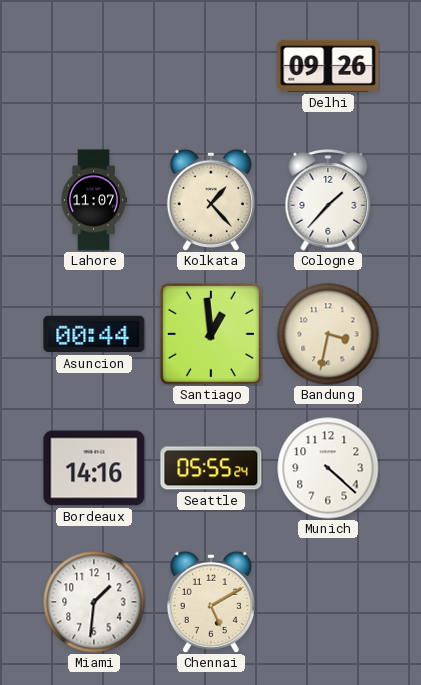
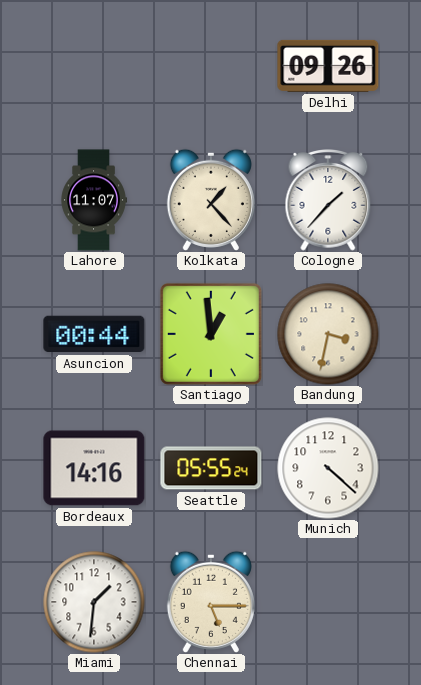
Chennai: 5:10 -> 5:15 (211, 602)
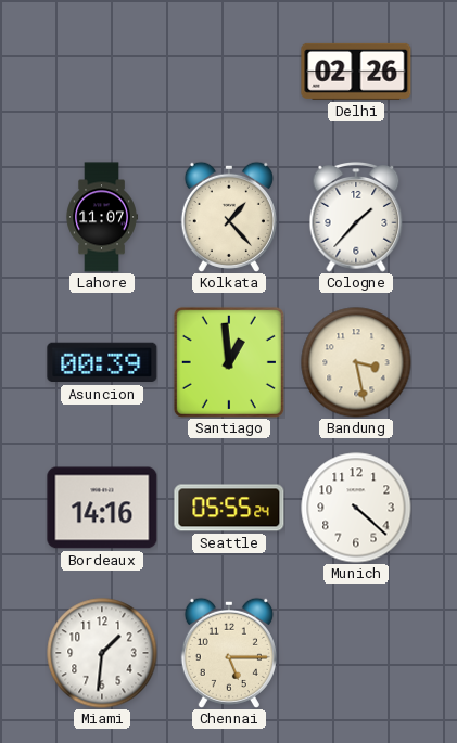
Delhi: 09:26 -> 02:26 (356, 72)
Asuncion: 00:44 -> 00:39 (102, 362)
Bandung: 3:32 -> 3:28 (356, 362)
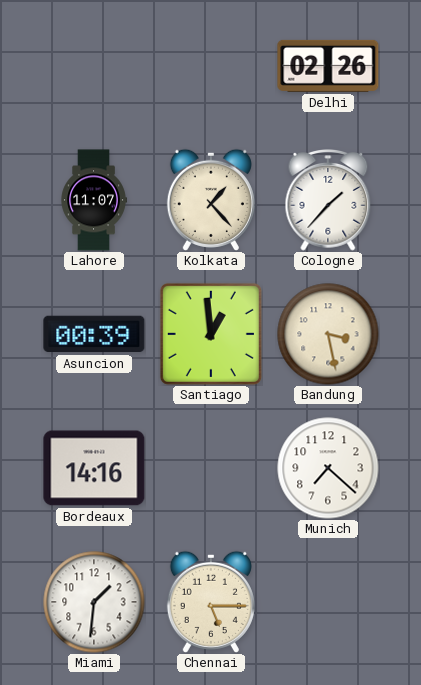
Seattle: 05:55 -> none (229, 508)
Munich: 4:22 -> 7:22 (328, 468)
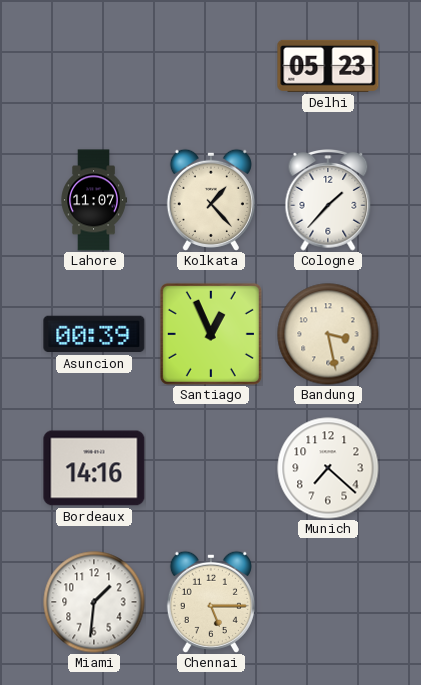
Delhi: 02:26 -> 05:23 (328, 66)
Santiago: 12:59 -> 12:56 (211, 334)
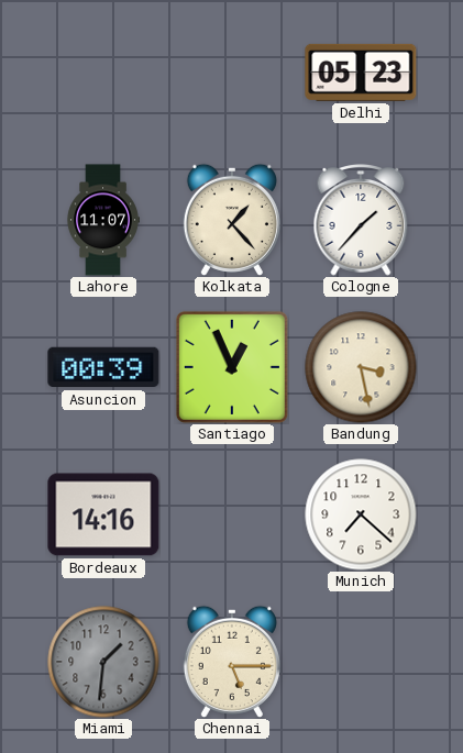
Miami dial: white -> grey (103, 662)
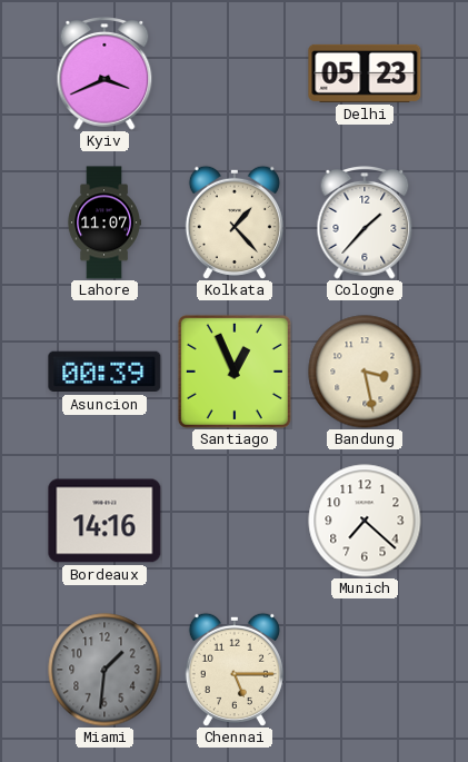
Kyiv: none -> 3:41 (104, 73)
